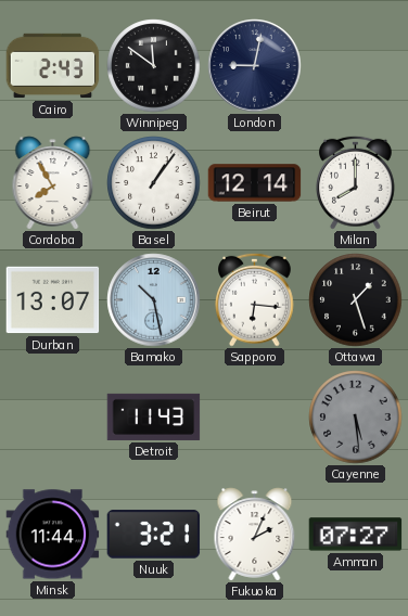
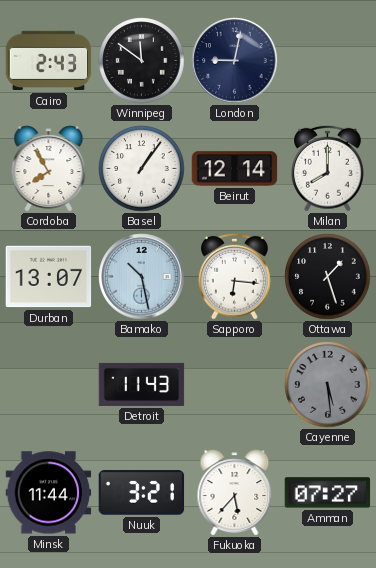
Fukuoka: 2:04 -> 5:37 (235, 493)
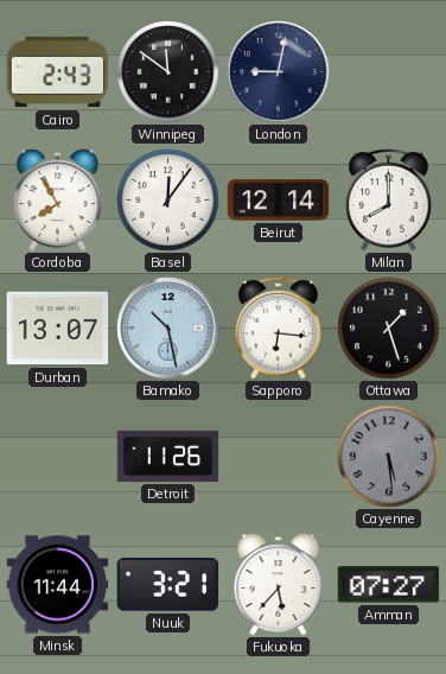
Basel: 1:06 -> 12:06 (168, 201)
Detroit: 11:43 -> 11:26 (168, 456)
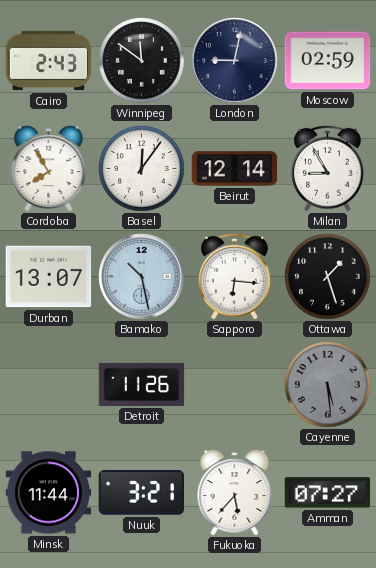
Moscow: none -> 02:59 (328, 61)
Milan: 8:00 -> 8:55 (328, 168)
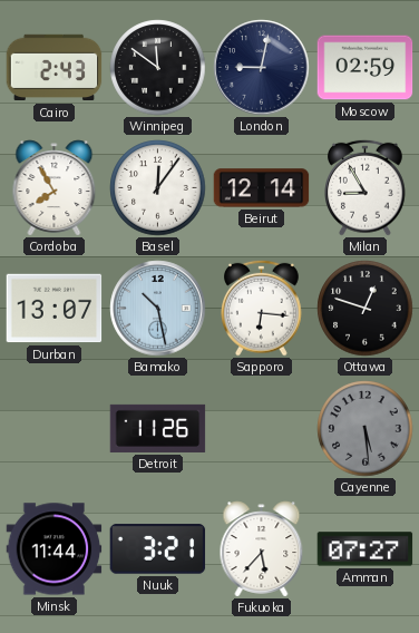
Ottawa: 1:27 -> 12:48 (366, 309)
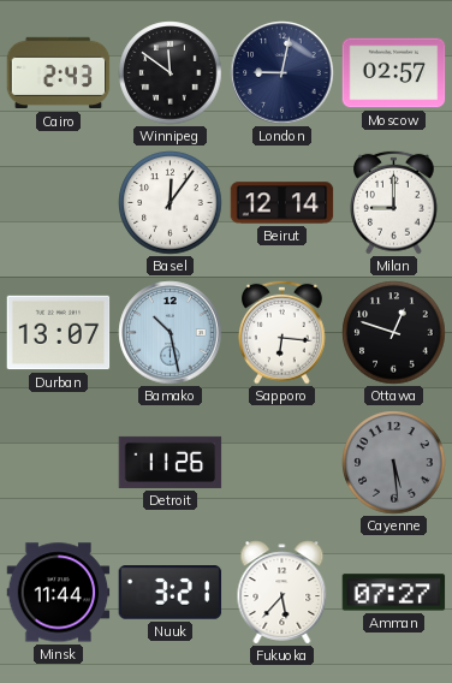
Moscow: 02:59 -> 02:57 (394, 73)
Cordoba: 7:55 -> none (55, 188)
Milan: 8:55 -> 9:00 (394, 202)
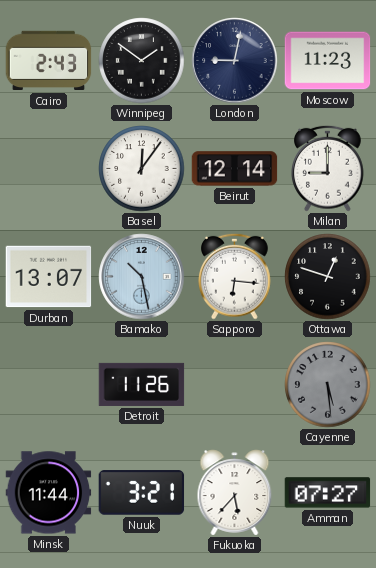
Winnipeg: 11:51 -> 1:51 (142, 61)
Moscow: 02:57 -> 11:23 (328, 61)
